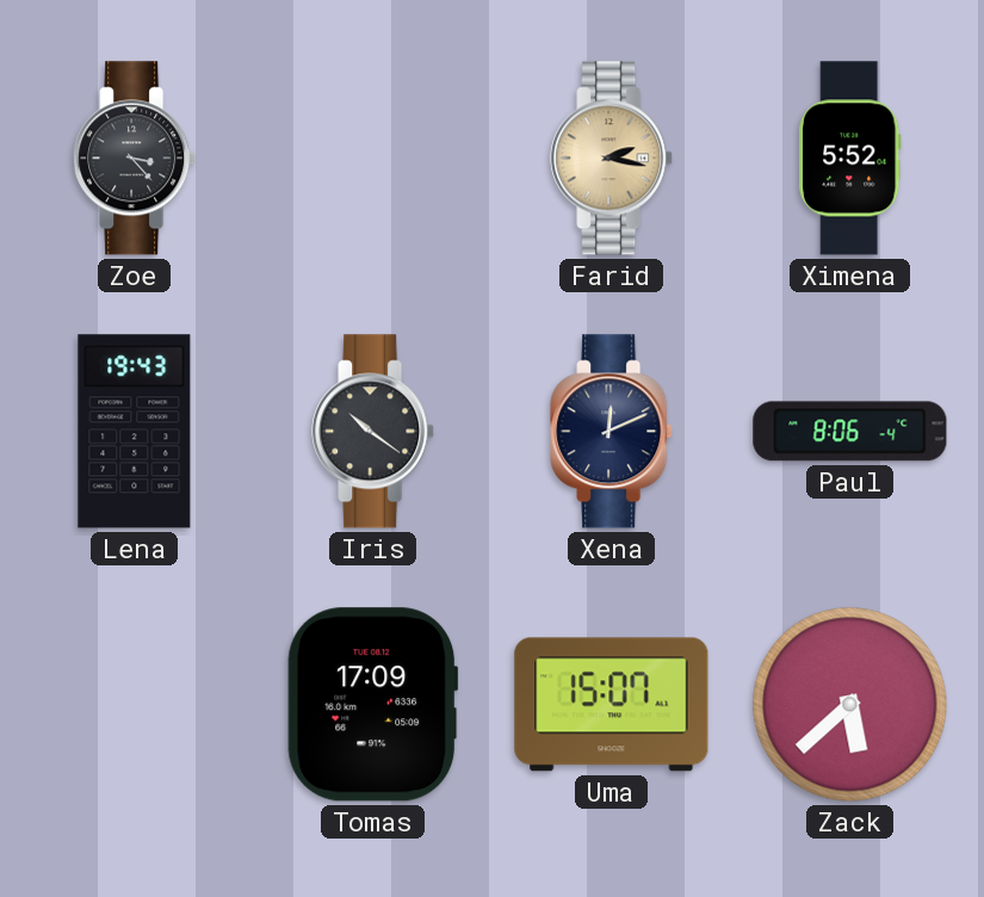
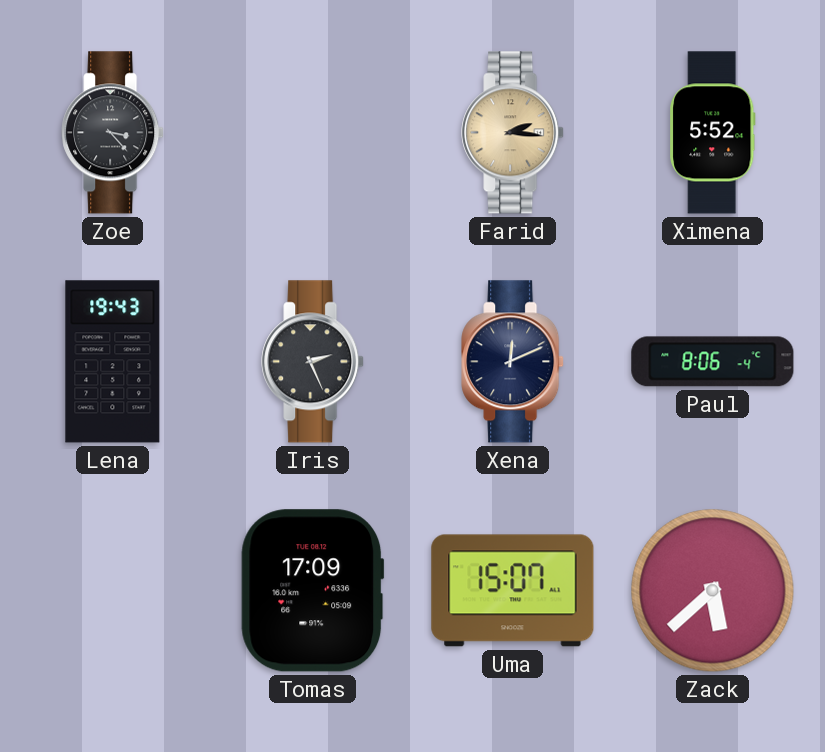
Farid: 2:17 -> 2:16 (513, 133)
Iris: 10:21 -> 2:26 (313, 362)
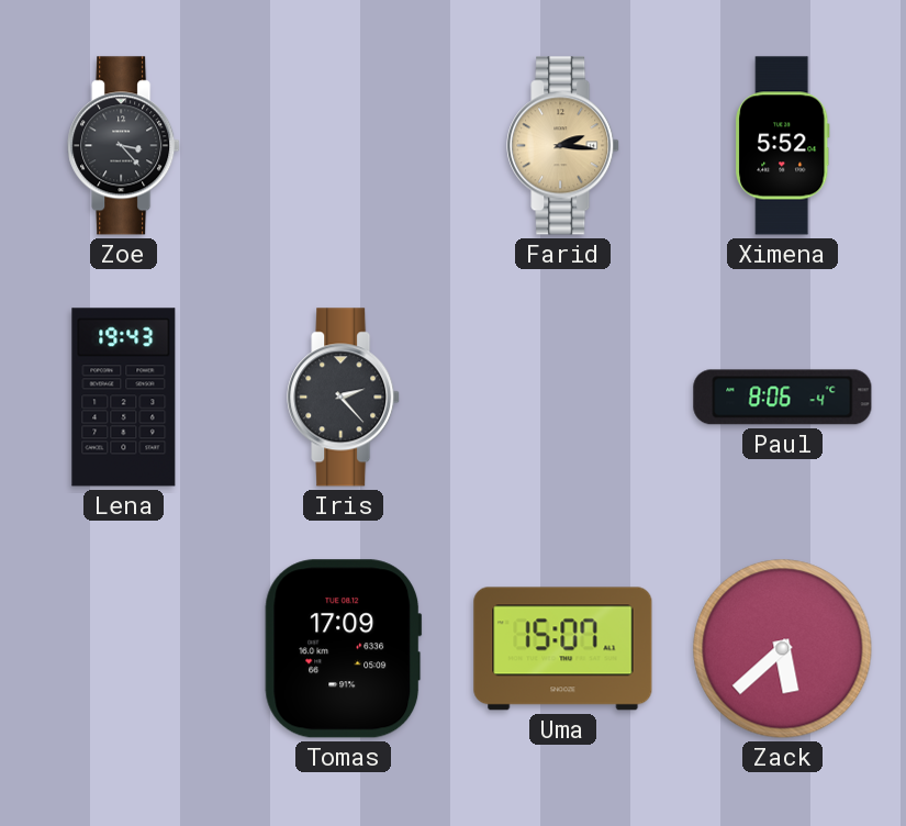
Iris: 2:26 -> 2:23 (344, 398)
Xena: 12:11 -> none (513, 362)
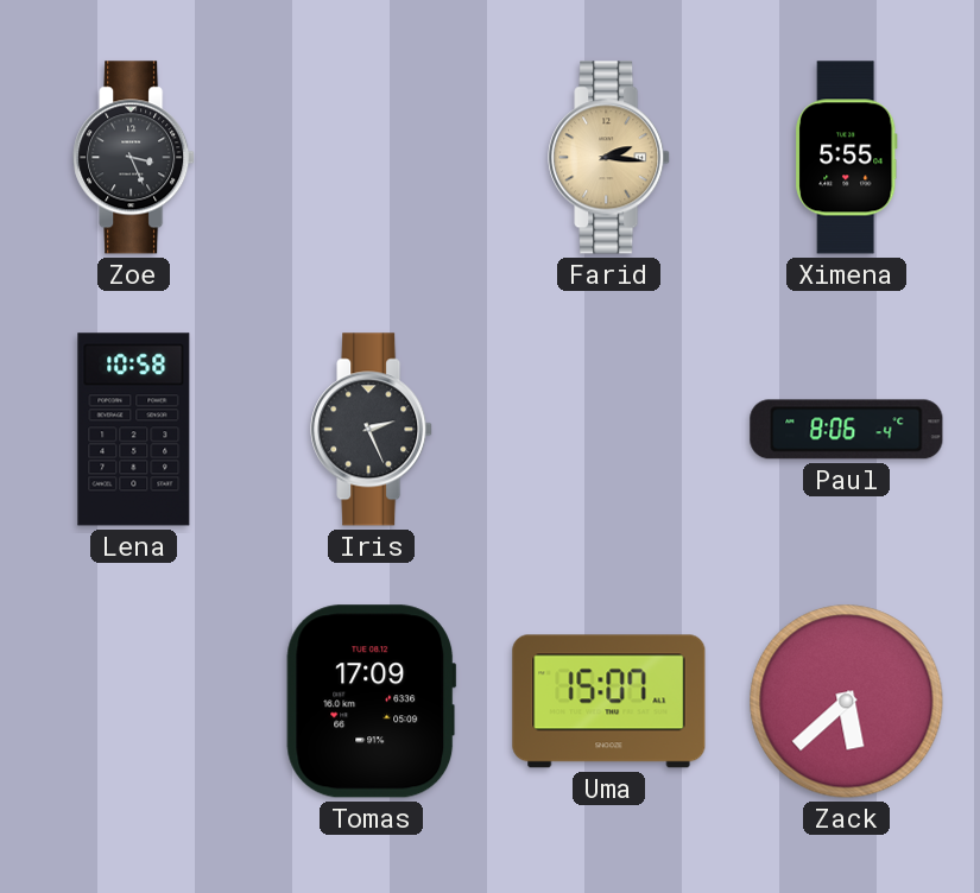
Zoe: 3:23 -> 3:26 (134, 158)
Ximena: 5:52 -> 5:55 (847, 158)
Lena: 19:43 -> 10:58 (134, 430)
Iris: 2:23 -> 2:26 (372, 430)
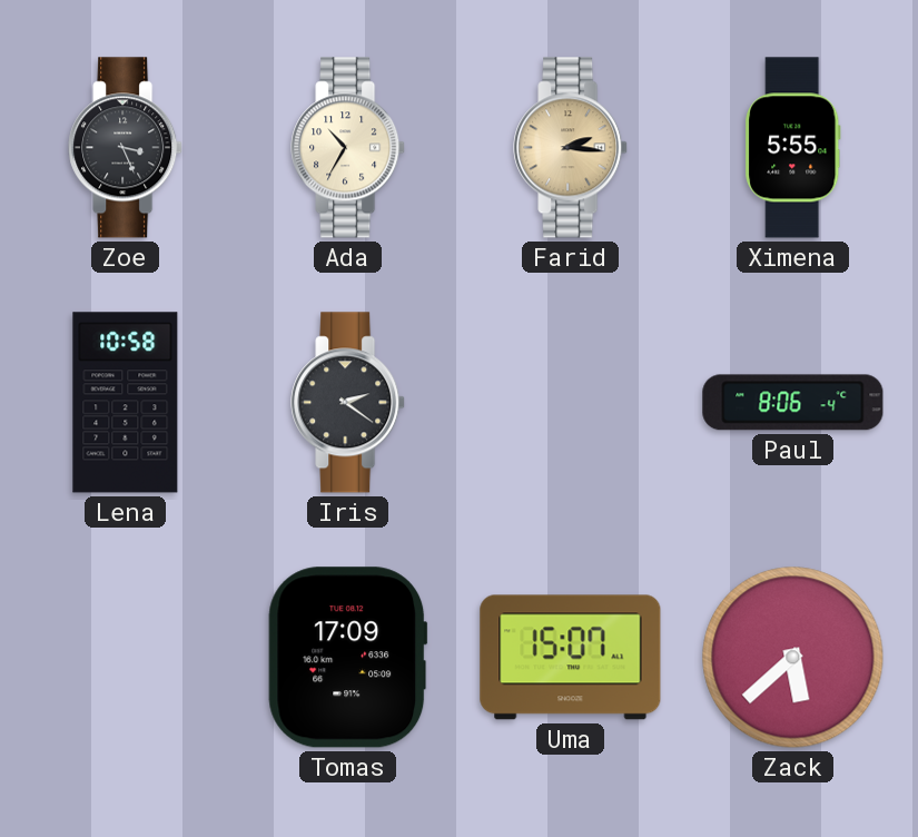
Ada: none -> 10:35 (348, 148)
Iris: 2:26 -> 2:21 (348, 403)
